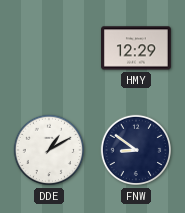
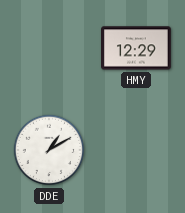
FNW: 8:51 -> none (136, 150)
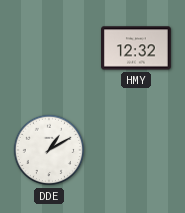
HMY: 12:29 -> 12:32 (137, 48)
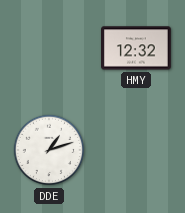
DDE: 1:10 -> 1:12 (49, 150)
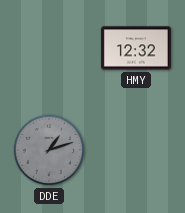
DDE dial: white -> grey (49, 150)
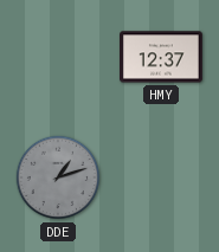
HMY: 12:32 -> 12:37 (162, 57)
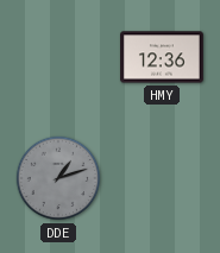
HMY: 12:37 -> 12:36 (163, 57)
